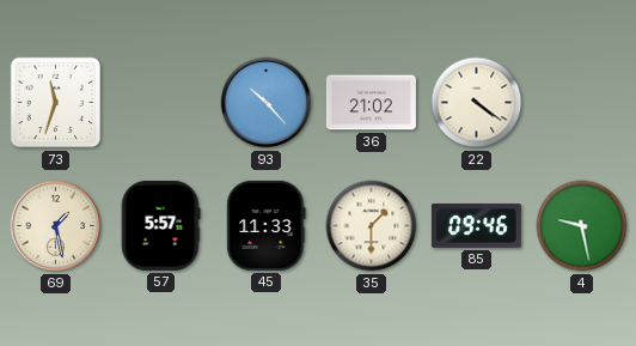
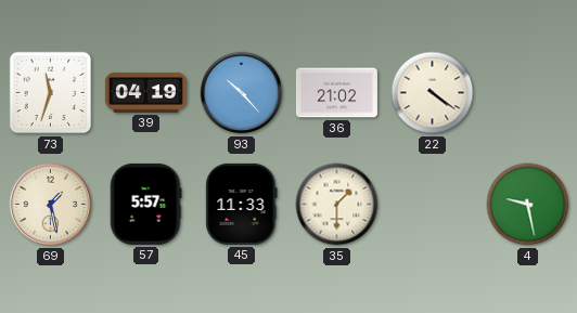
39: none -> 04:19 (145, 92)
85: 09:46 -> none (476, 226)
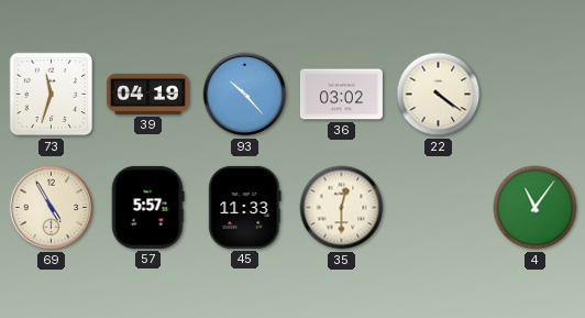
36: 21:02 -> 03:02 (341, 95)
69: 1:28 -> 4:55 (52, 208)
35: 1:30 -> 12:30 (342, 208)
4: 9:28 -> 11:06 (536, 208)
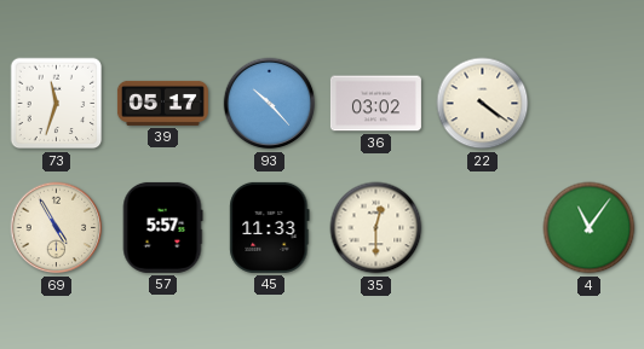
39: 04:19 -> 05:17 (162, 103)
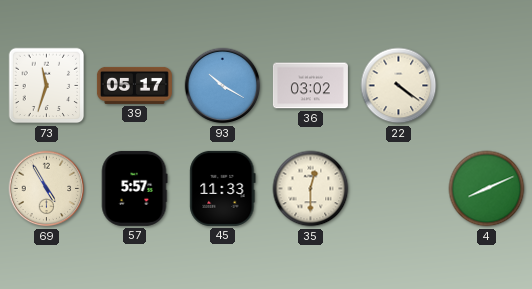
93: 10:23 -> 10:20 (223, 86)
4: 11:06 -> 8:11 (487, 189)
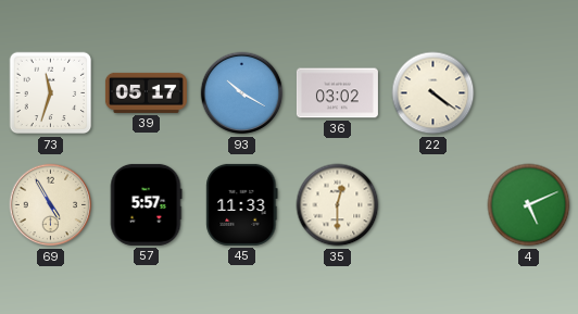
4: 8:11 -> 5:11 (529, 205)
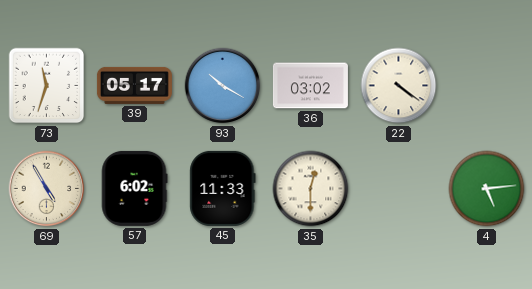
57: 5:57 -> 6:02 (134, 188)
4: 5:11 -> 5:14 (487, 189)
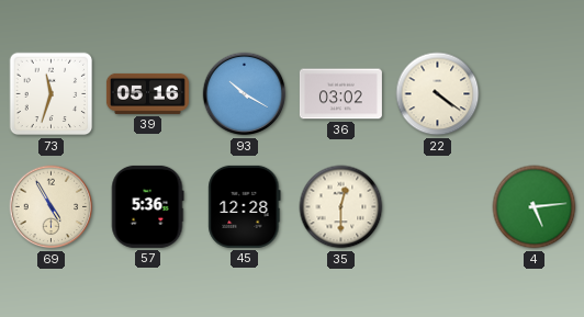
39: 05:17 -> 05:16 (147, 93)
57: 6:02 -> 5:36 (147, 206)
45: 11:33 -> 12:28 (245, 206)
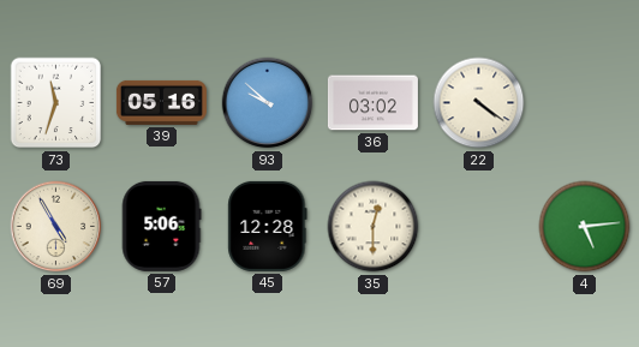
93: 10:20 -> 9:52 (268, 103)
57: 5:36 -> 5:06 (161, 226)
